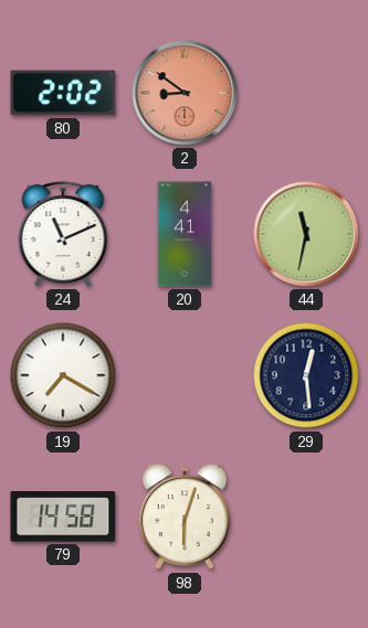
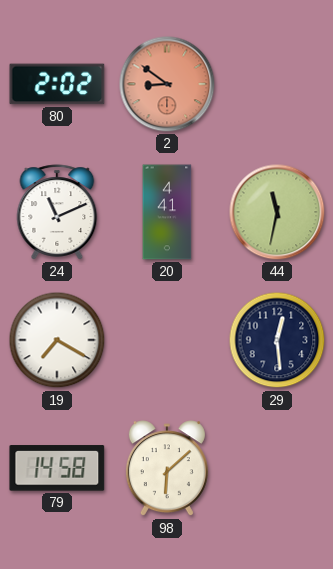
98: 6:03 -> 6:08 (167, 469)
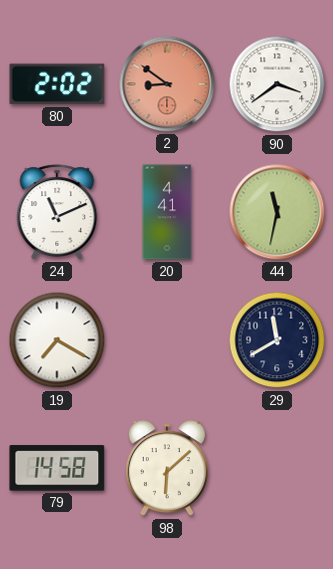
90: none -> 3:39 (277, 84)
29: 12:29 -> 11:40 (277, 340)
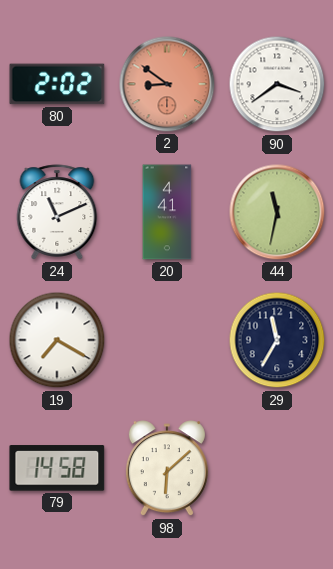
29: 11:40 -> 11:35 (277, 340)
